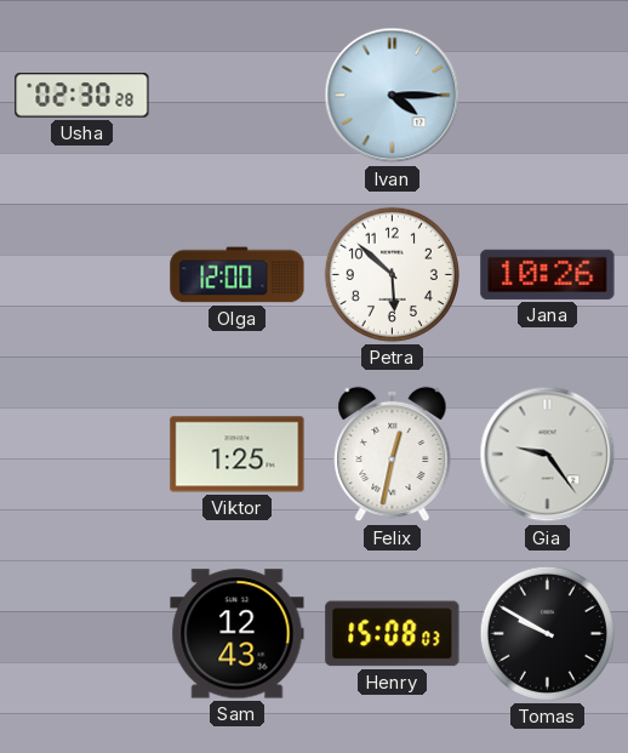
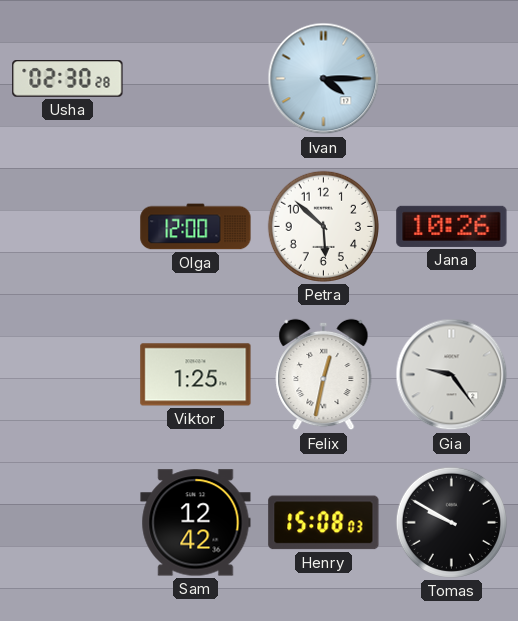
Sam: 12:43 -> 12:42 (196, 523)
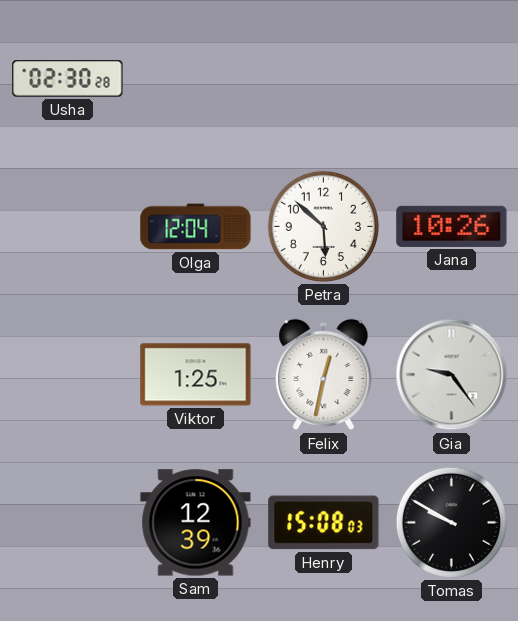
Ivan: 4:15 -> none (324, 79)
Olga: 12:00 -> 12:04 (196, 227)
Sam: 12:42 -> 12:39 (196, 523)
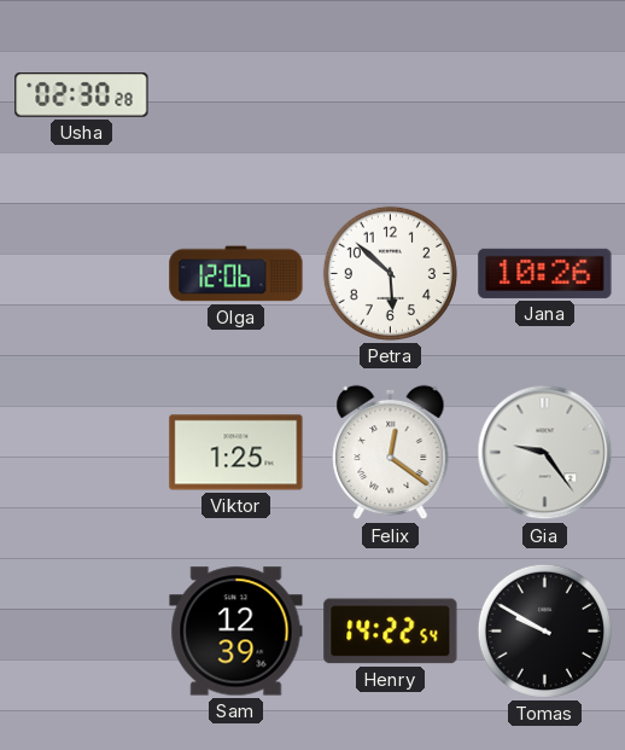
Olga: 12:04 -> 12:06 (236, 274)
Felix: 12:32 -> 12:21 (391, 453)
Henry: 15:08 -> 14:22 (391, 632)
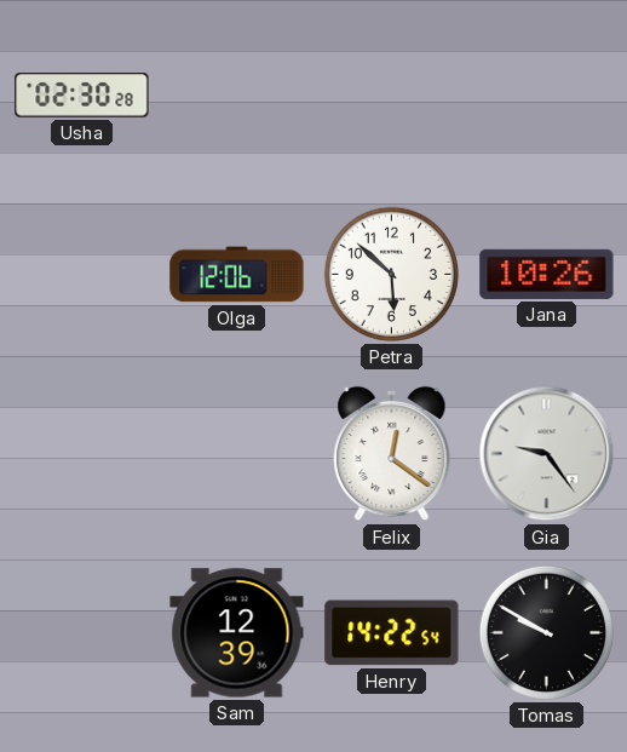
Viktor: 1:25 -> none (236, 453)
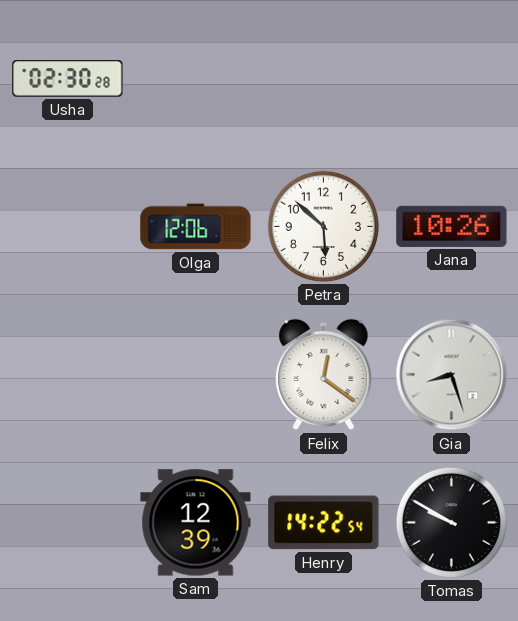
Gia: 9:24 -> 8:27 (452, 375)
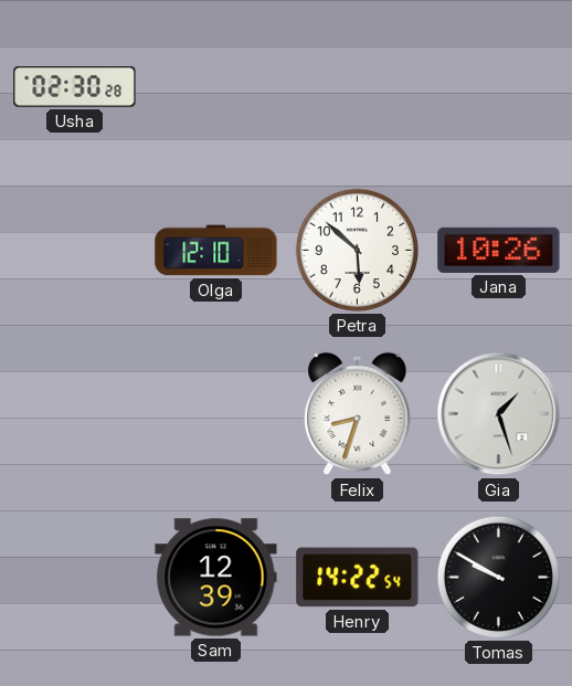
Olga: 12:06 -> 12:10 (216, 251)
Felix: 12:21 -> 8:33 (358, 414)
Gia: 8:27 -> 1:27 (499, 414)
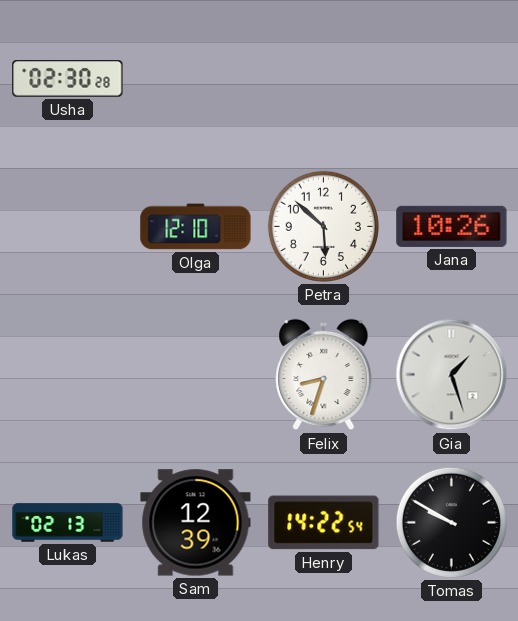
Lukas: none -> 02:13 (68, 523)
